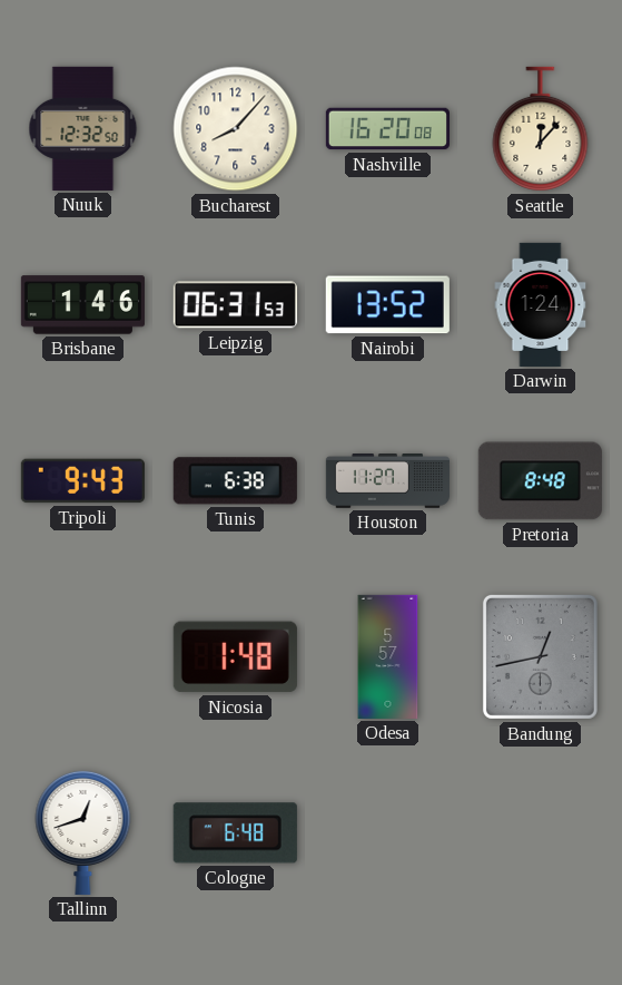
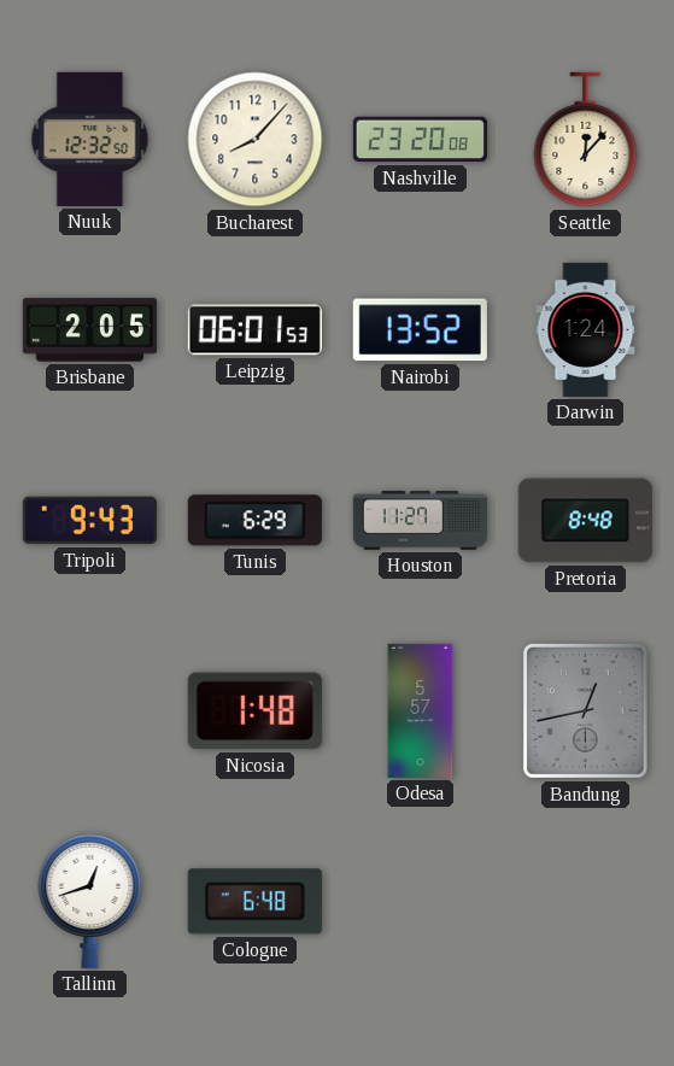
Nashville: 16:20 -> 23:20 (420, 140)
Brisbane: 1:46 -> 2:05 (89, 330)
Leipzig: 06:31 -> 06:01 (254, 330)
Tunis: 6:38 -> 6:29 (254, 521)
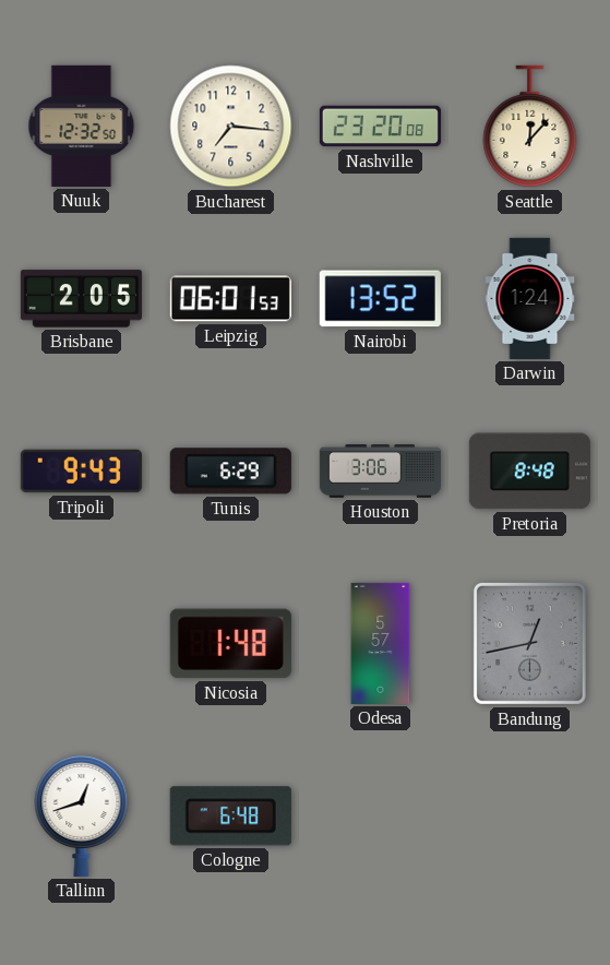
Bucharest: 8:07 -> 7:16 (231, 127)
Houston: 11:27 -> 3:06 (380, 472)
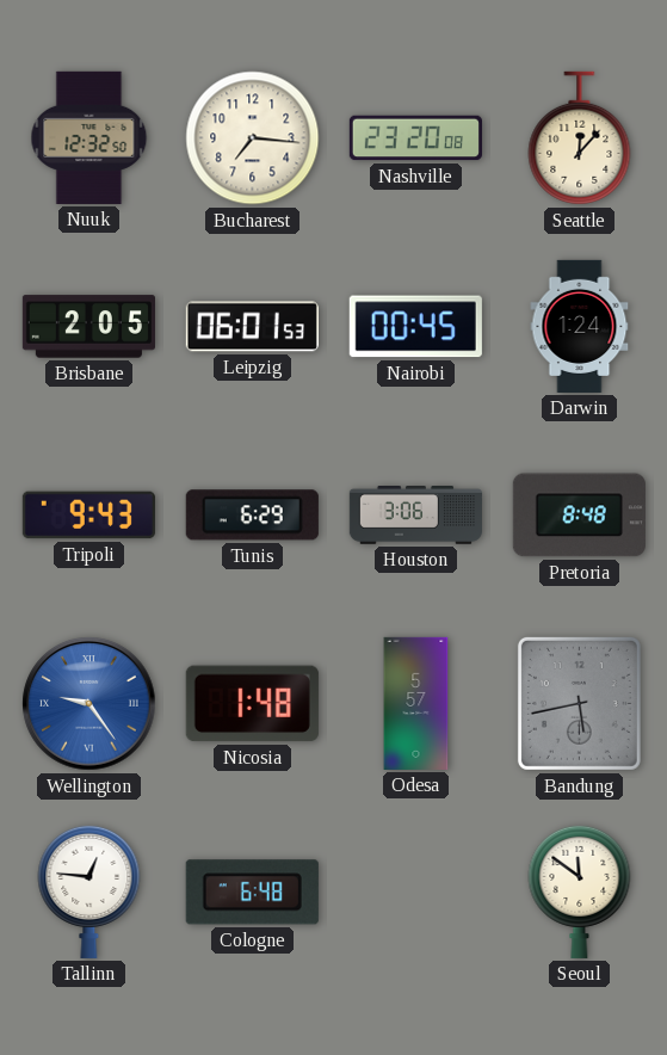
Nairobi: 13:52 -> 00:45 (415, 327)
Wellington: none -> 9:24 (89, 704)
Bandung: 12:43 -> 5:43 (579, 703)
Tallinn: 12:42 -> 12:46 (89, 891)
Seoul: none -> 11:51 (580, 891)
